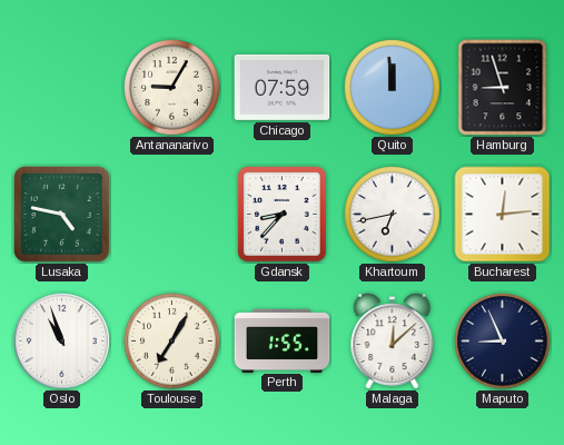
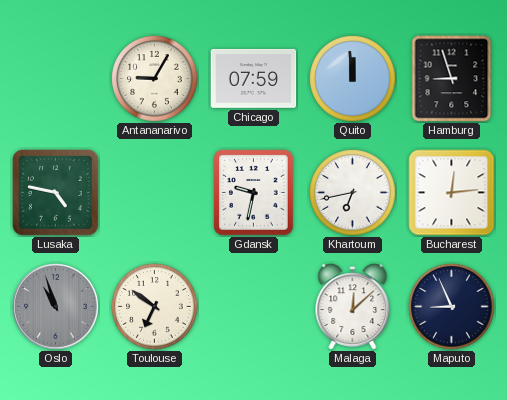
Gdansk: 8:37 -> 9:32 (254, 193)
Oslo dial: white -> grey (56, 307)
Toulouse: 7:05 -> 6:51 (155, 307)
Perth: 1:55 -> none (283, 340)
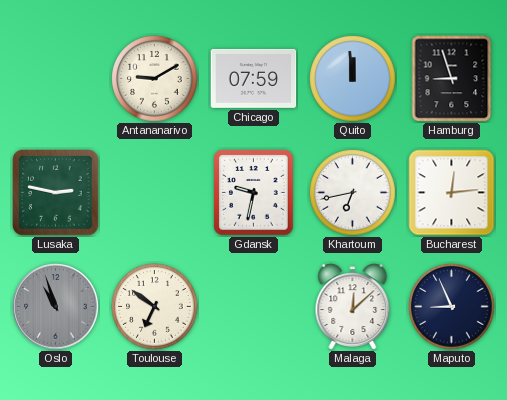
Antananarivo: 9:05 -> 9:10 (155, 79)
Lusaka: 4:47 -> 2:47 (56, 193)
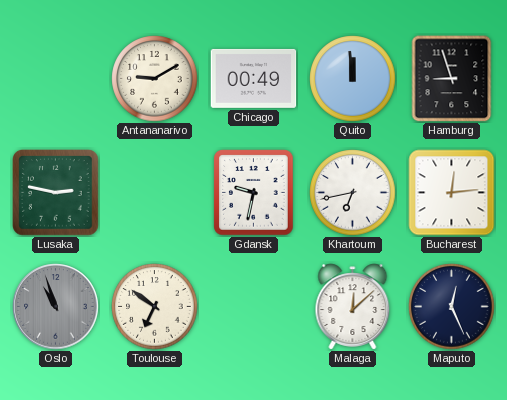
Chicago: 07:59 -> 00:49 (254, 78)
Maputo: 8:56 -> 12:26 (452, 307)
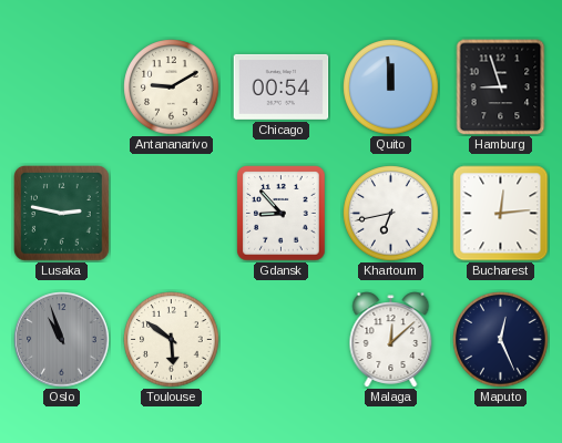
Chicago: 00:49 -> 00:54 (282, 86)
Gdansk: 9:32 -> 8:53 (282, 214)
Toulouse: 6:51 -> 5:51 (172, 340)
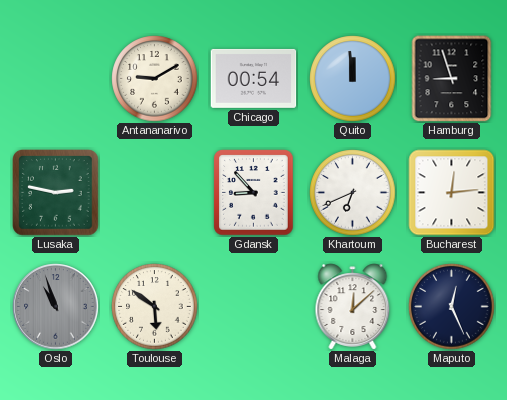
Khartoum: 6:43 -> 6:41 (353, 193)
